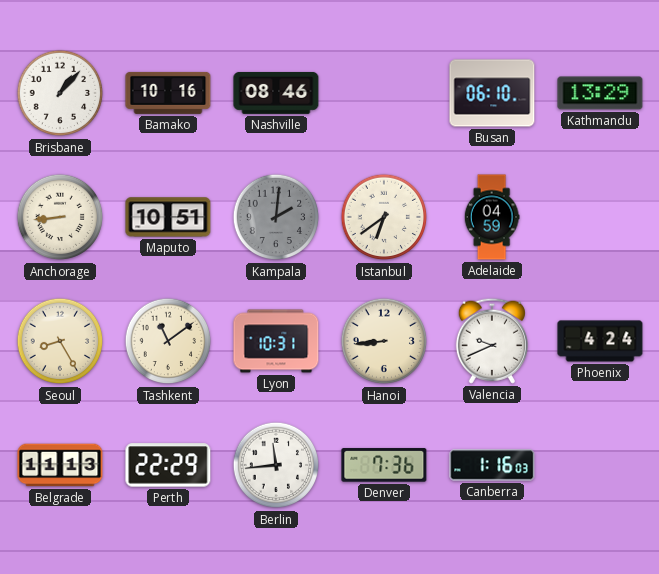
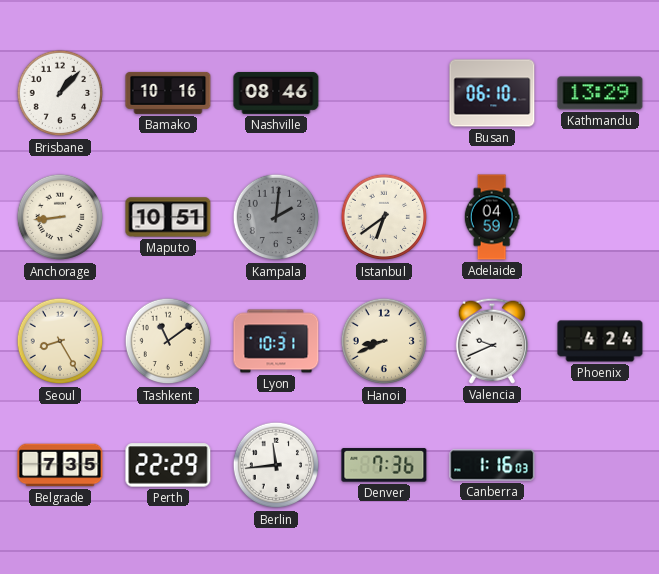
Hanoi: 8:44 -> 8:41 (384, 341)
Belgrade: 11:13 -> 7:35 (60, 465)
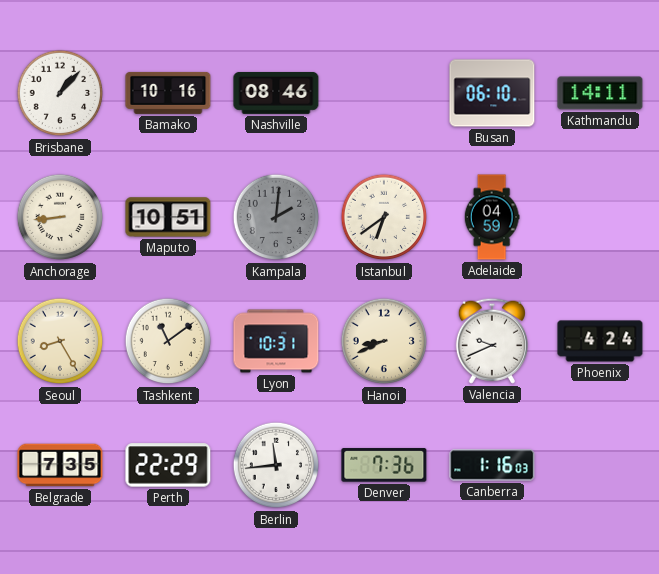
Kathmandu: 13:29 -> 14:11 (600, 93)
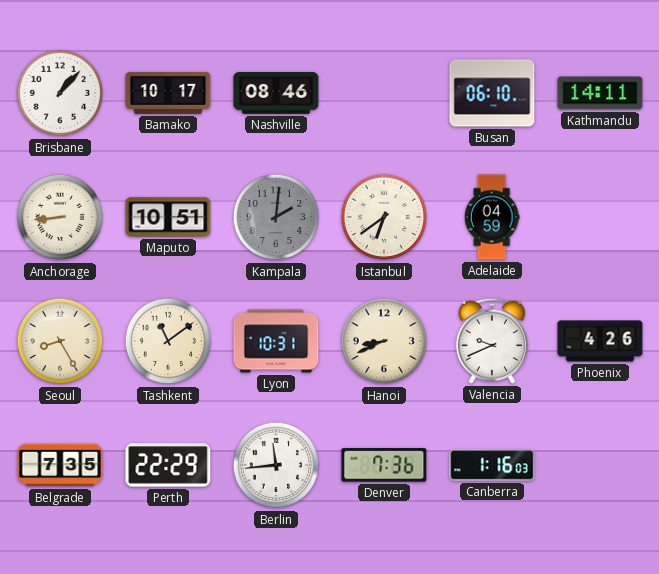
Bamako: 10:16 -> 10:17 (168, 93)
Phoenix: 4:24 -> 4:26 (600, 341)
